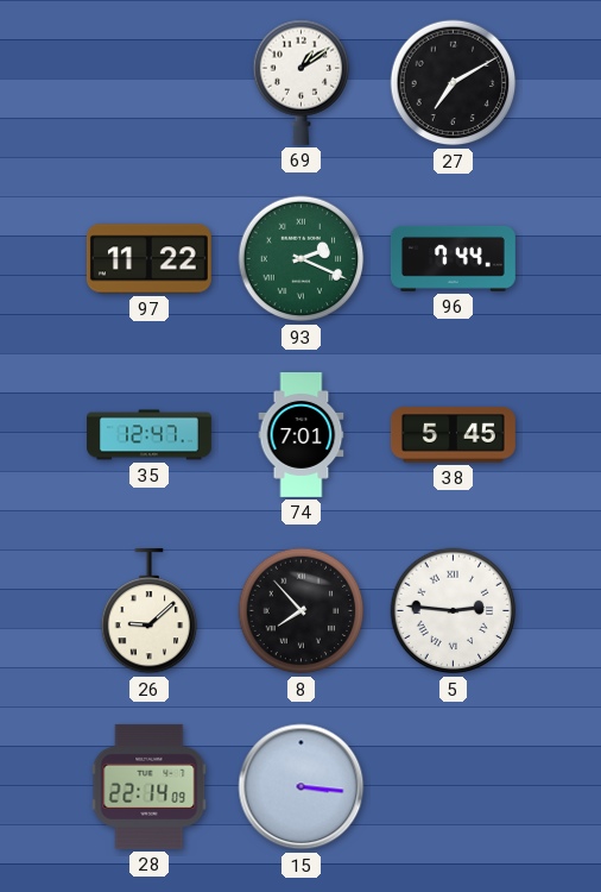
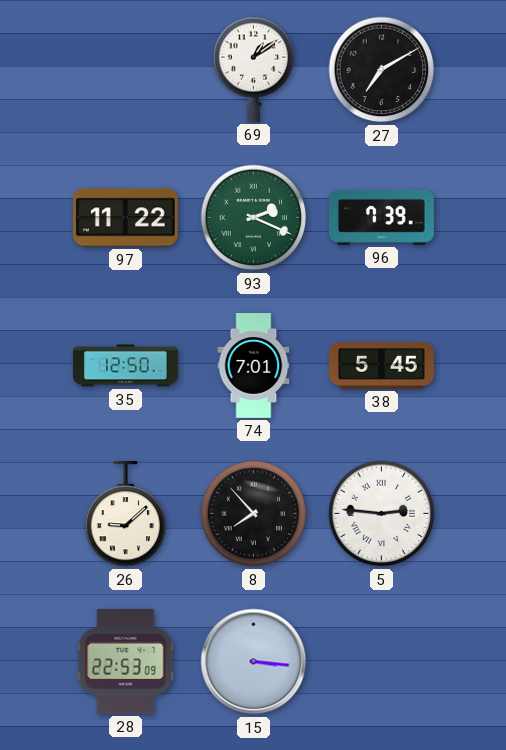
96: 7:44 -> 7:39 (381, 217)
35: 12:47 -> 12:50 (126, 366)
28: 22:14 -> 22:53 (126, 661)
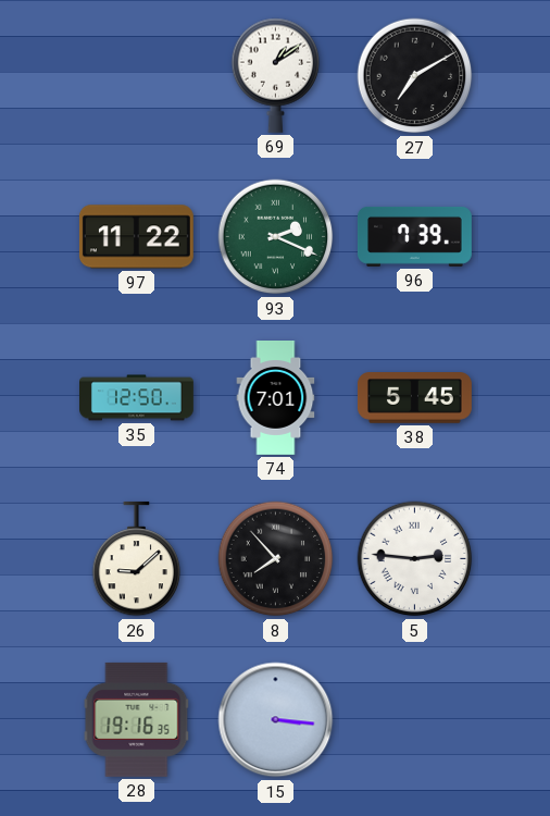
28: 22:53 -> 19:16 (137, 719)
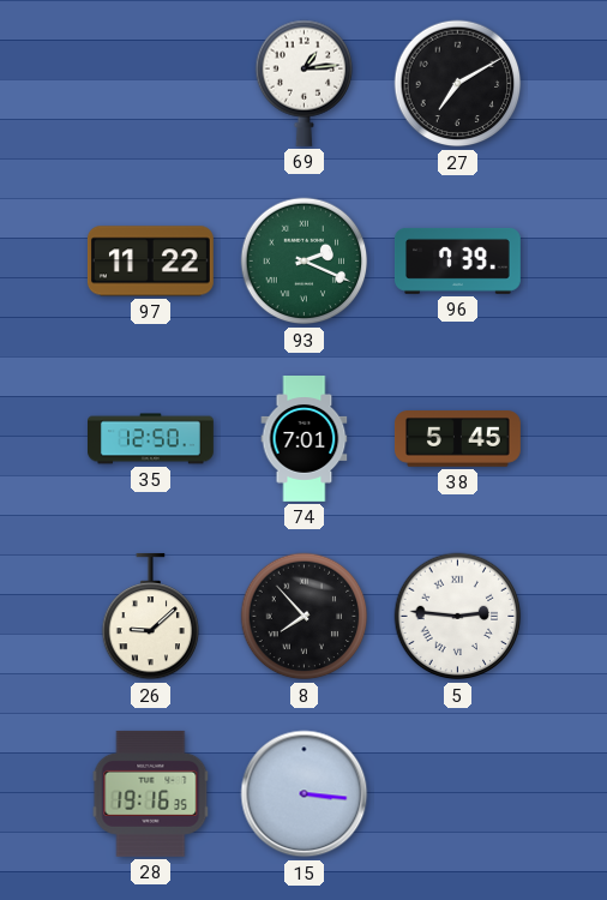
69: 1:09 -> 1:14 (305, 83)
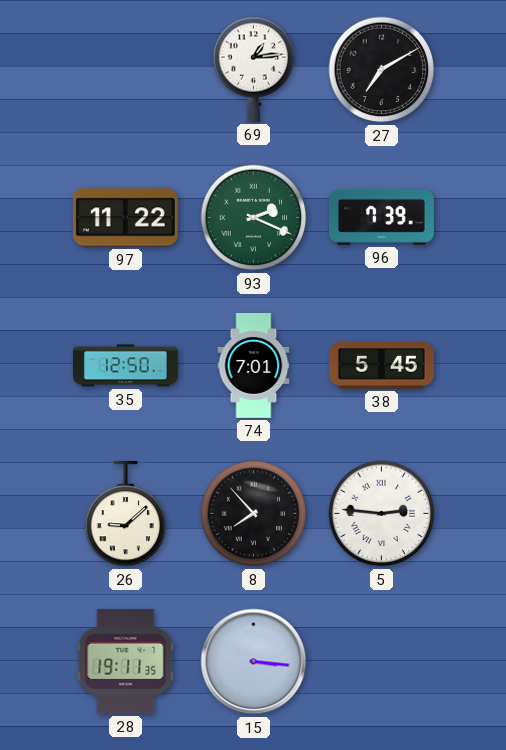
28: 19:16 -> 19:11 (126, 661)
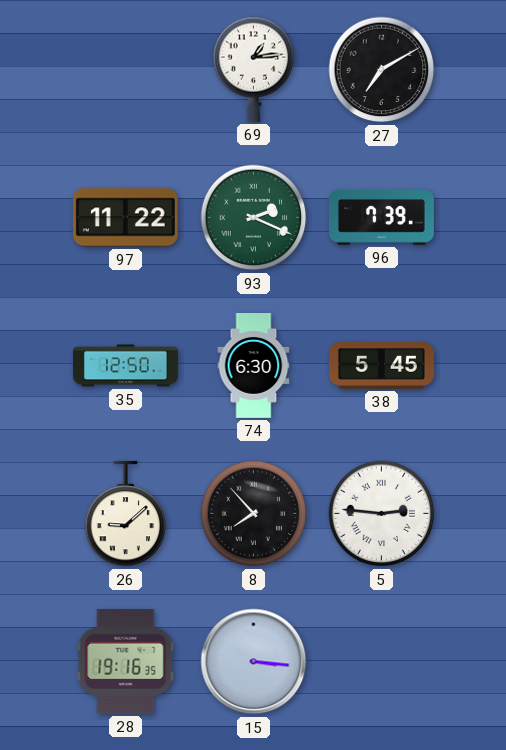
74: 7:01 -> 6:30 (254, 366)
28: 19:11 -> 19:16 (126, 661)
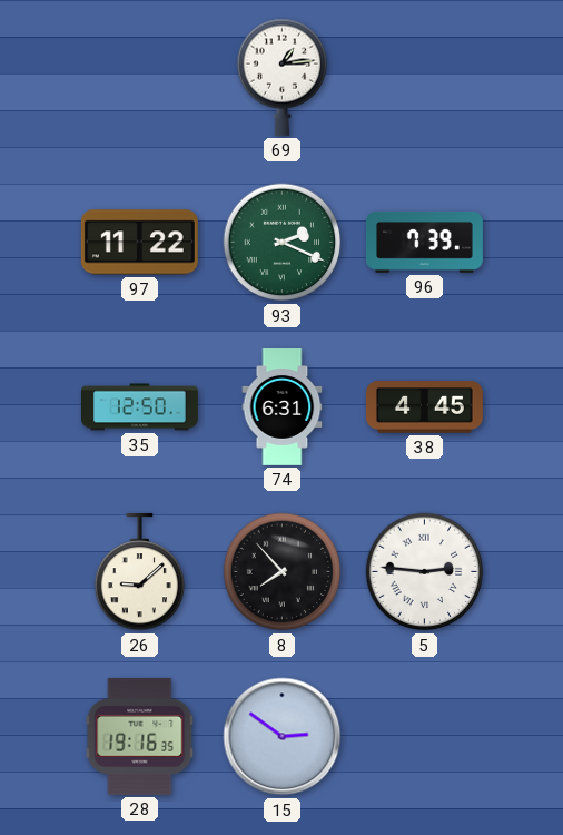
27: 7:10 -> none (382, 70)
74: 6:30 -> 6:31 (283, 407)
38: 5:45 -> 4:45 (424, 407)
15: 3:16 -> 2:51 (283, 737)
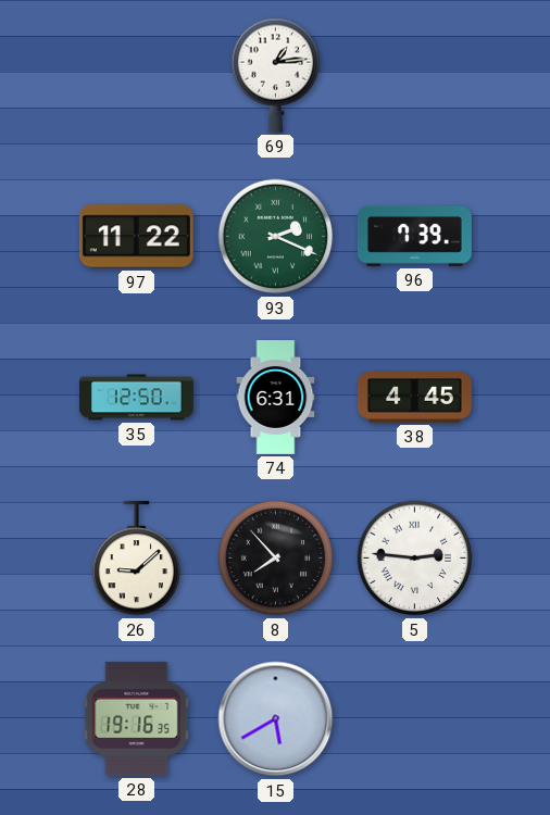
15: 2:51 -> 5:40 (276, 719)
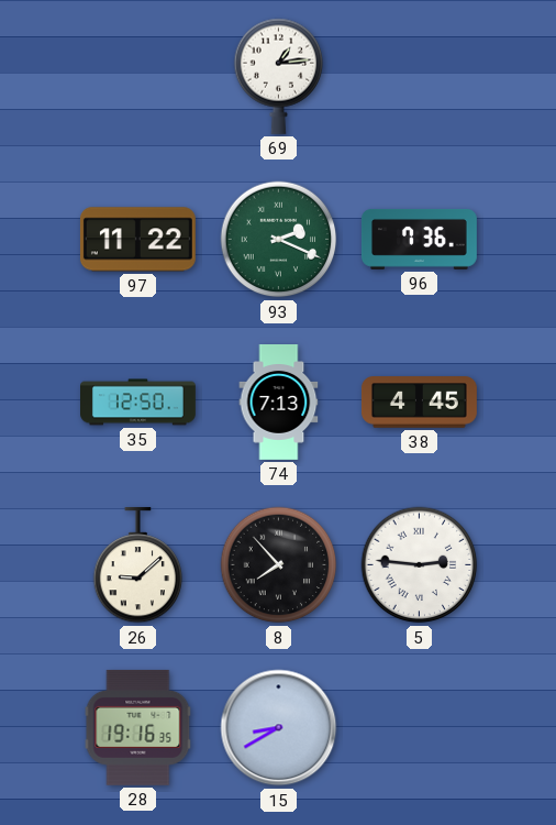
96: 7:39 -> 7:36 (419, 239)
74: 6:31 -> 7:13 (279, 403)
15: 5:40 -> 8:40 (279, 728)
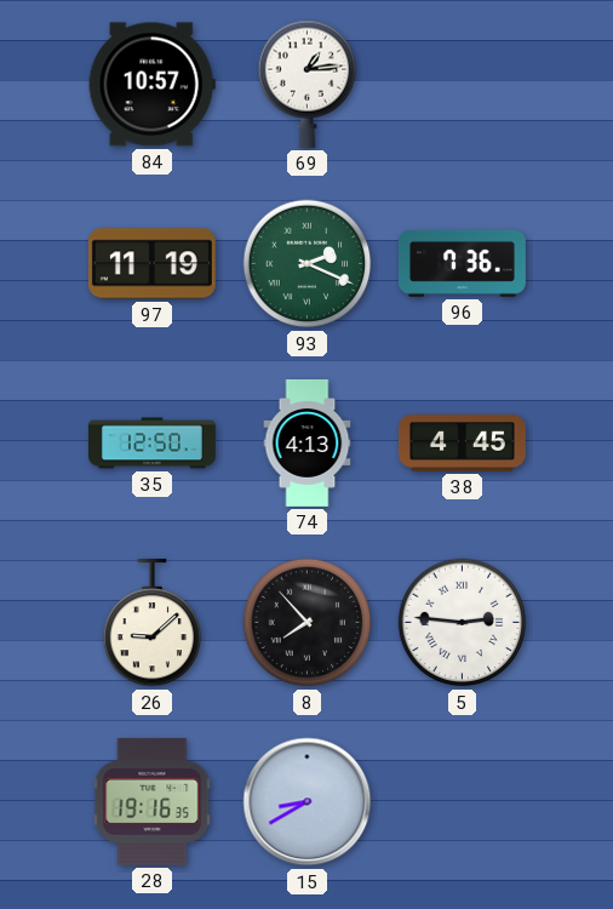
84: none -> 10:57 (151, 85)
97: 11:22 -> 11:19 (151, 264)
74: 7:13 -> 4:13 (308, 444)
